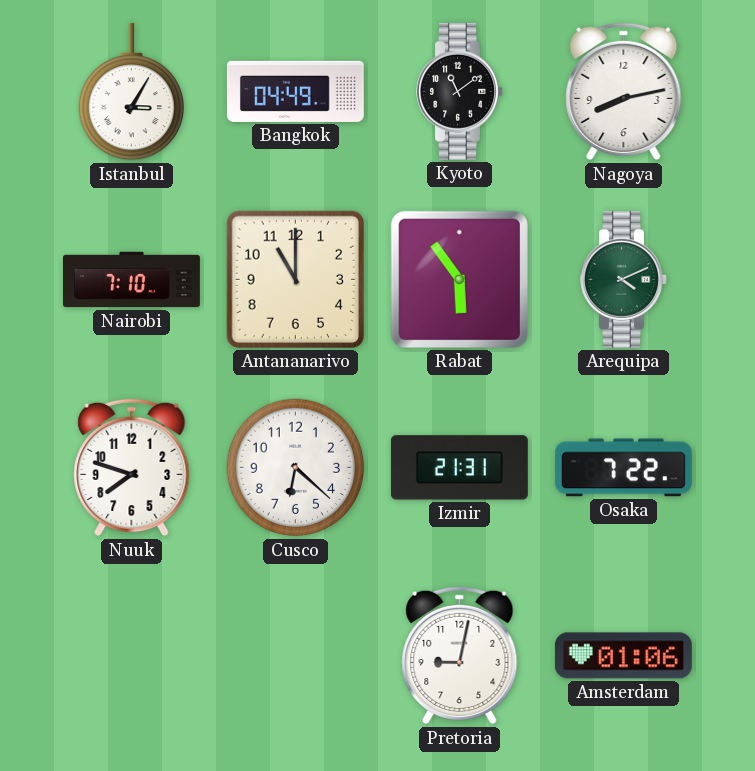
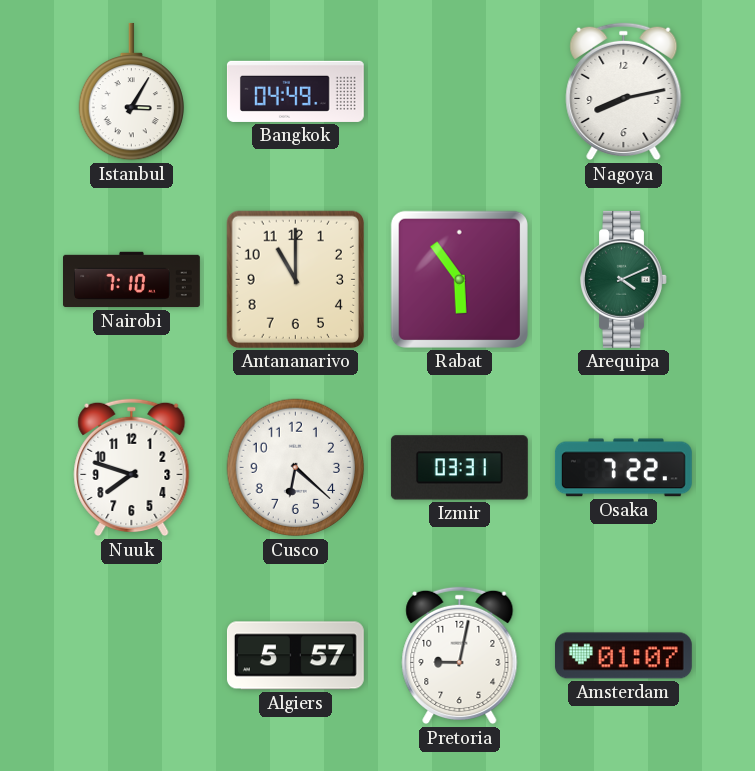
Kyoto: 11:09 -> none (460, 91)
Izmir: 21:31 -> 03:31 (459, 468)
Algiers: none -> 5:57 (295, 656)
Amsterdam: 01:06 -> 01:07 (623, 656)
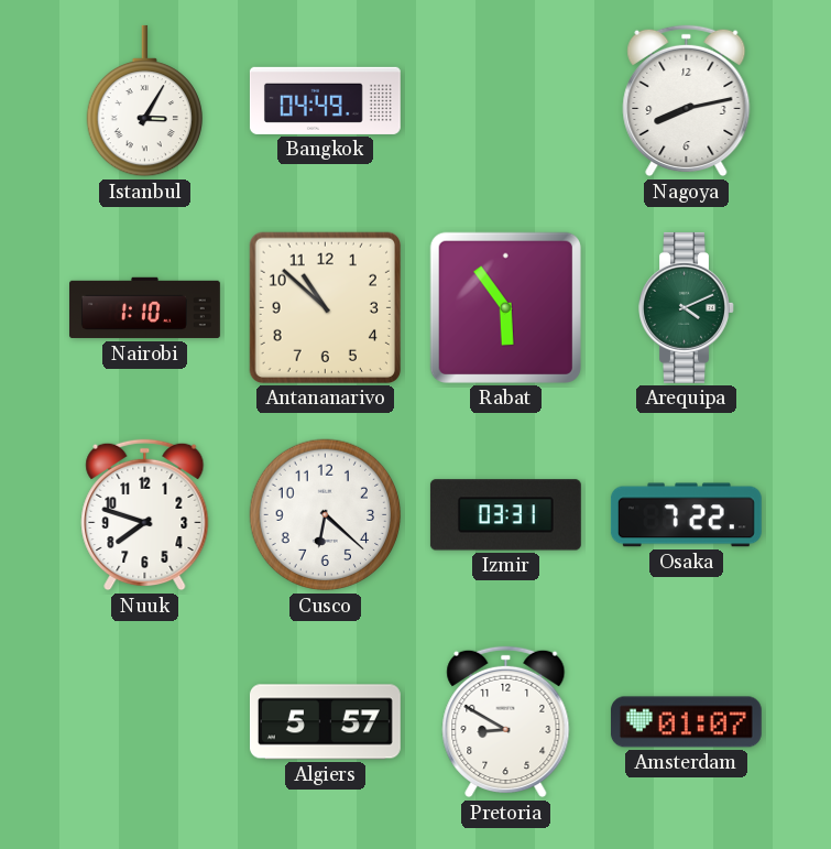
Nairobi: 7:10 -> 1:10 (145, 308)
Antananarivo: 11:00 -> 10:52 (325, 307)
Pretoria: 9:02 -> 8:50 (506, 722)
